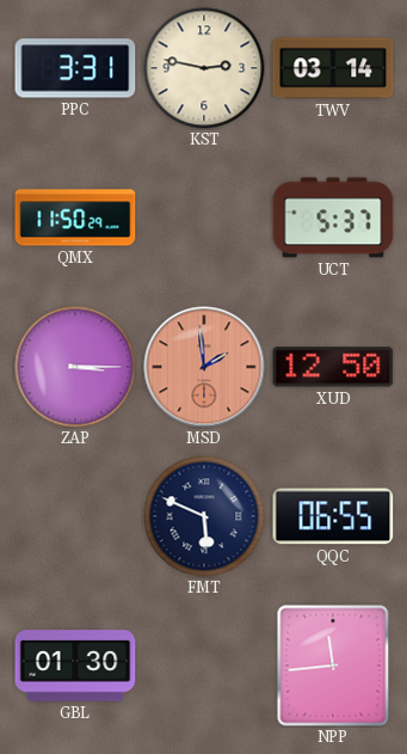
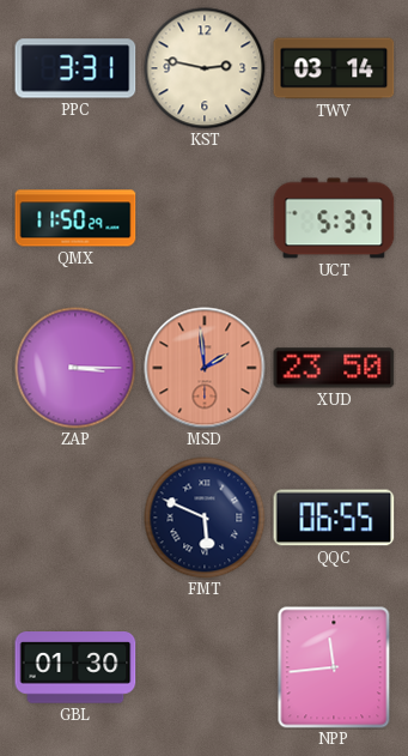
XUD: 12:50 -> 23:50 (334, 368)
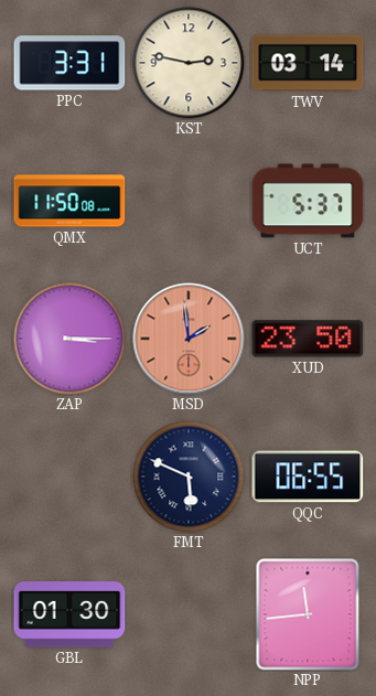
QMX: 11:50:29 -> 11:50:08 (69, 201)
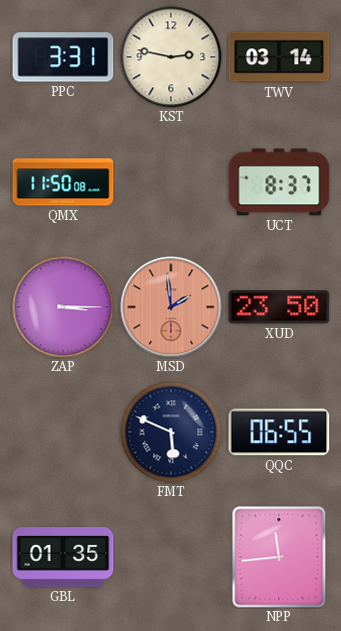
UCT: 5:37 -> 8:37 (279, 182)
GBL: 01:30 -> 01:35 (63, 557)
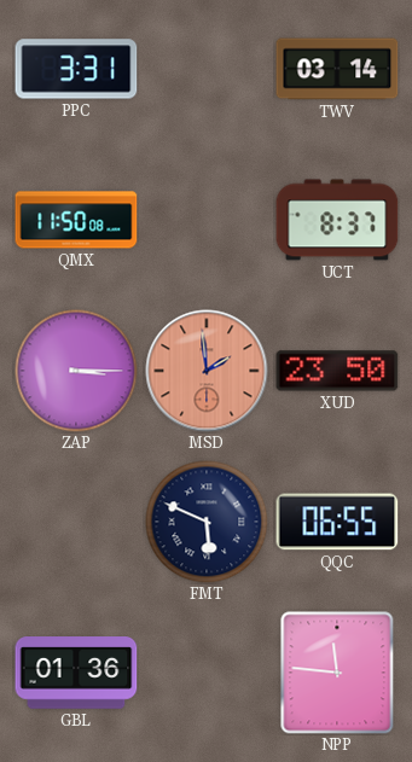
KST: 2:47 -> none (171, 57)
GBL: 01:35 -> 01:36 (76, 673)
NPP: 11:44 -> 11:46 (337, 673)
